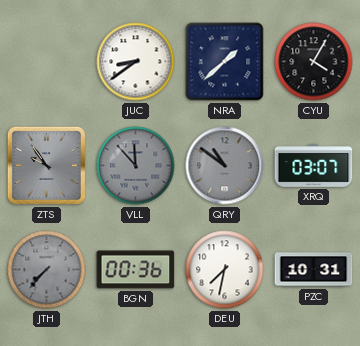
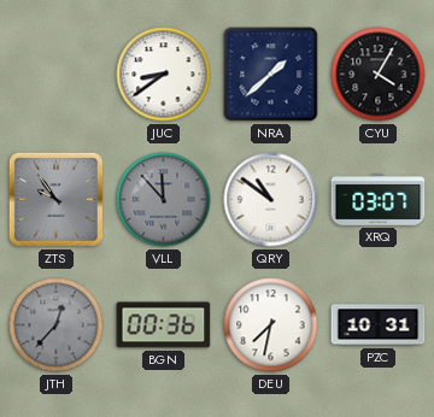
QRY dial: grey -> white (271, 200)
JTH: 7:37 -> 12:37 (57, 325)
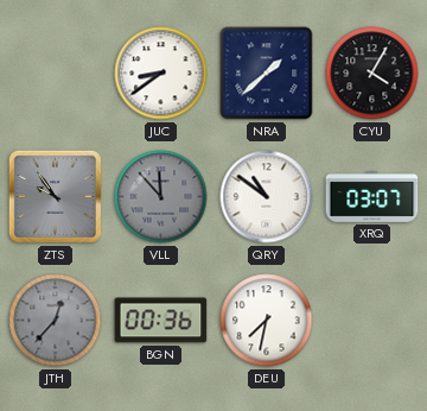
PZC: 10:31 -> none (379, 325)
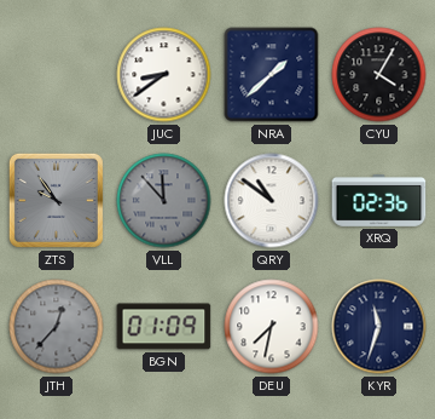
XRQ: 03:07 -> 02:36 (379, 201)
BGN: 00:36 -> 01:09 (164, 327)
KYR: none -> 11:33 (379, 327)
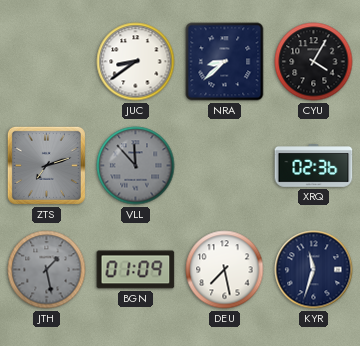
NRA: 1:38 -> 8:38 (225, 62)
ZTS: 9:54 -> 7:12 (46, 165)
QRY: 10:51 -> none (272, 201)
JTH: 12:37 -> 1:28 (47, 270)
DEU: 7:32 -> 7:28 (225, 270)
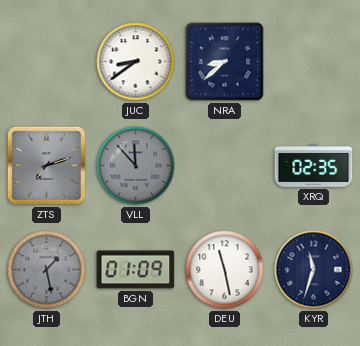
CYU: 4:05 -> none (314, 62)
XRQ: 02:36 -> 02:35 (314, 166)
DEU: 7:28 -> 11:28 (225, 270)
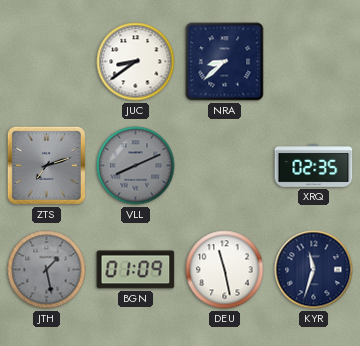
VLL: 11:53 -> 8:11 (136, 166)
